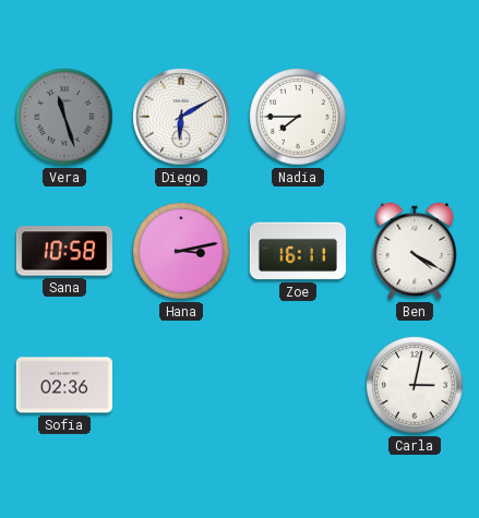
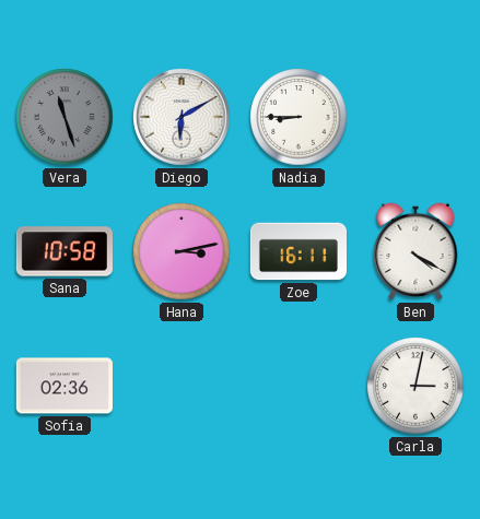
Nadia: 7:45 -> 8:45 (298, 117)
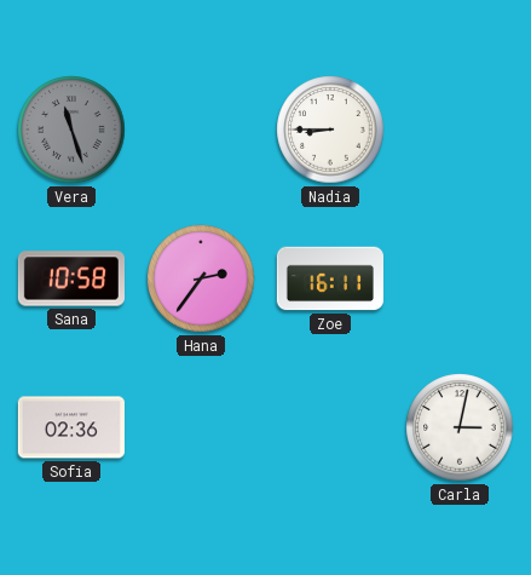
Diego: 6:10 -> none (182, 117)
Hana: 3:13 -> 2:36 (201, 278)
Ben: 4:20 -> none (415, 251)
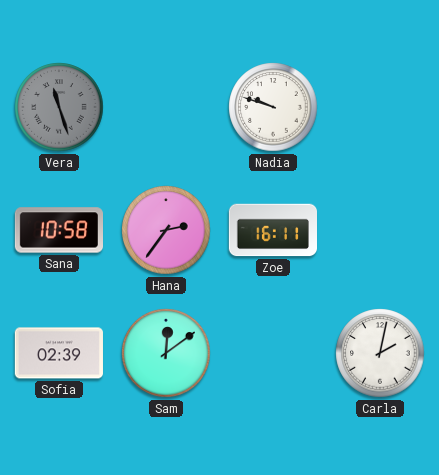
Nadia: 8:45 -> 9:48 (273, 107)
Sofia: 02:36 -> 02:39 (59, 353)
Sam: none -> 12:09 (166, 353)
Carla: 3:02 -> 2:02 (380, 353)
